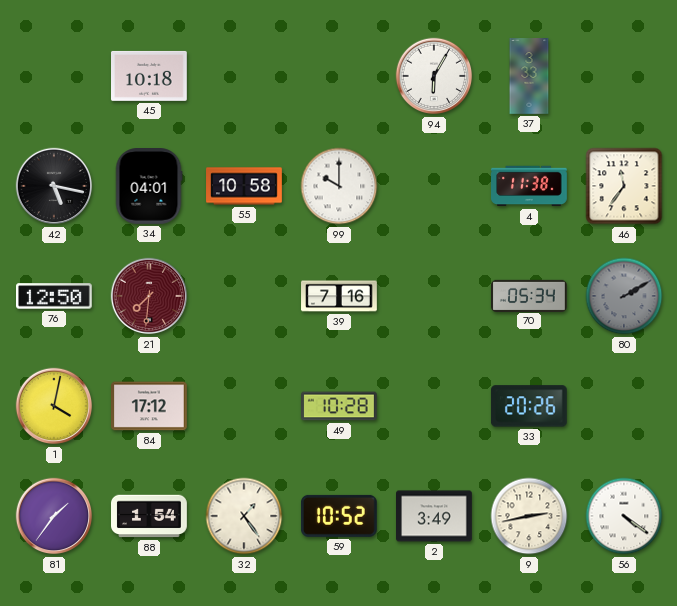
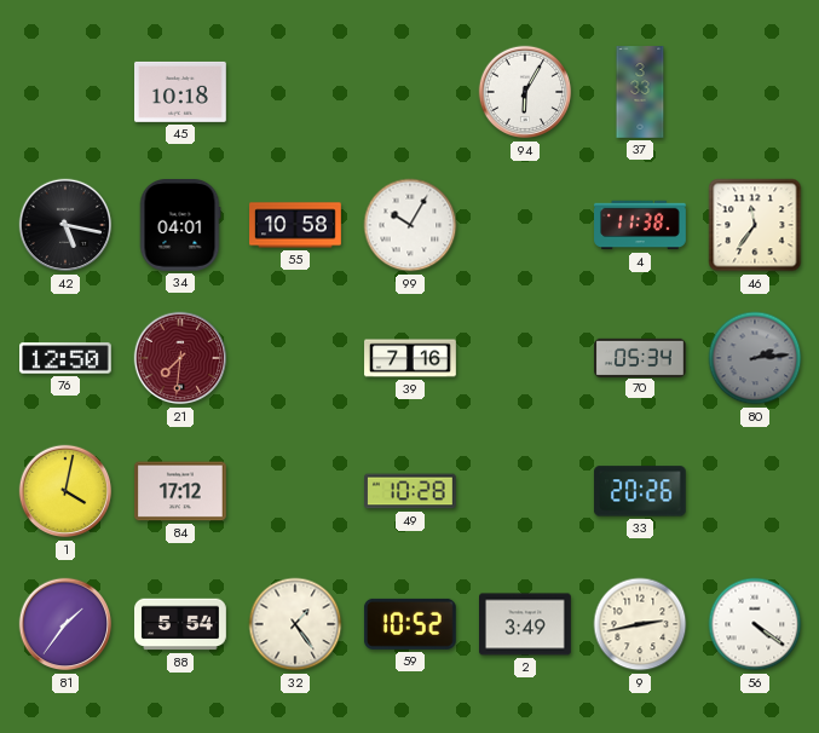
99: 10:00 -> 10:05 (410, 225)
80: 2:10 -> 2:14 (755, 358)
88: 1:54 -> 5:54 (180, 624)
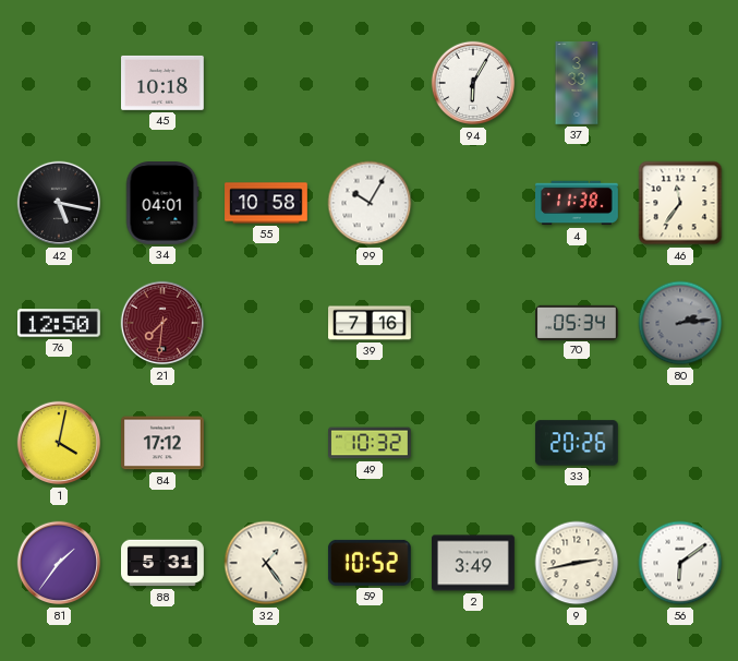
49: 10:28 -> 10:32 (371, 443)
88: 5:54 -> 5:31 (162, 563)
56: 4:21 -> 6:09 (680, 563)
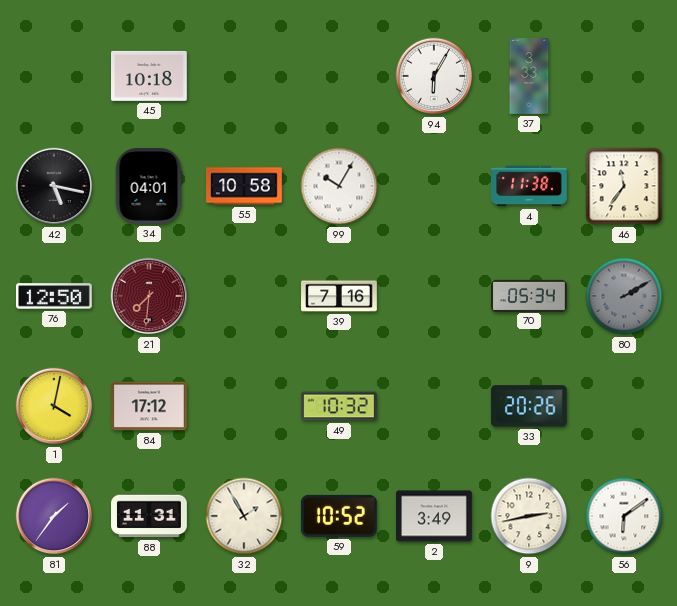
80: 2:14 -> 2:10 (624, 296)
88: 5:31 -> 11:31 (149, 516)
32: 1:24 -> 1:55 (244, 516)
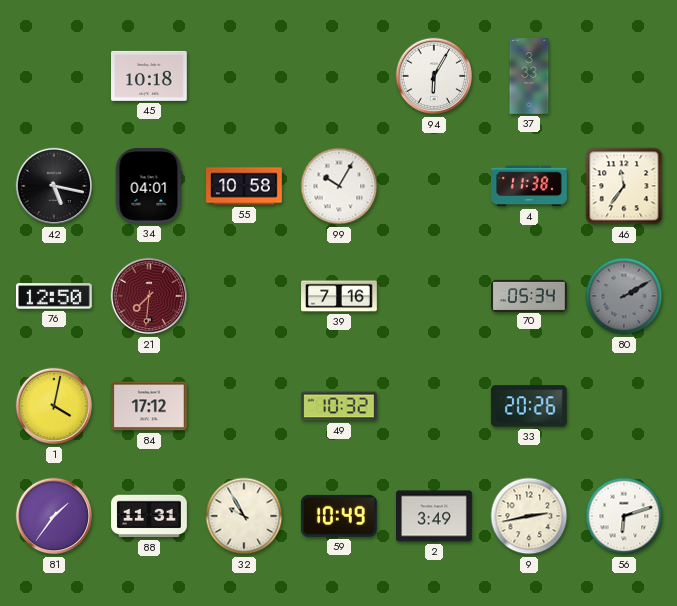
32: 1:55 -> 9:55 (244, 516)
59: 10:52 -> 10:49 (339, 516)
56: 6:09 -> 6:12 (624, 516)
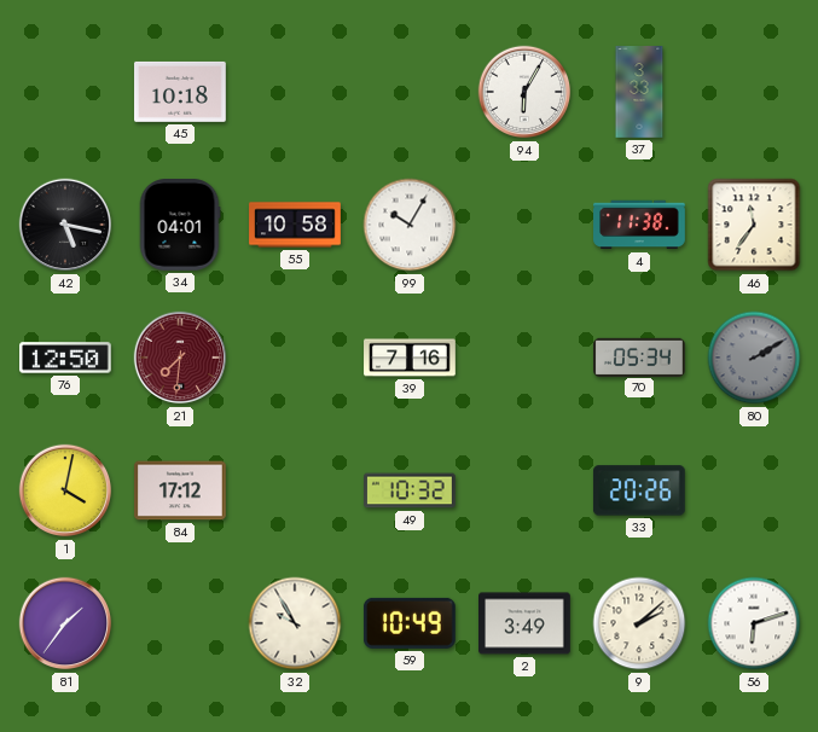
88: 11:31 -> none (149, 516)
9: 2:43 -> 2:08 (639, 623)
